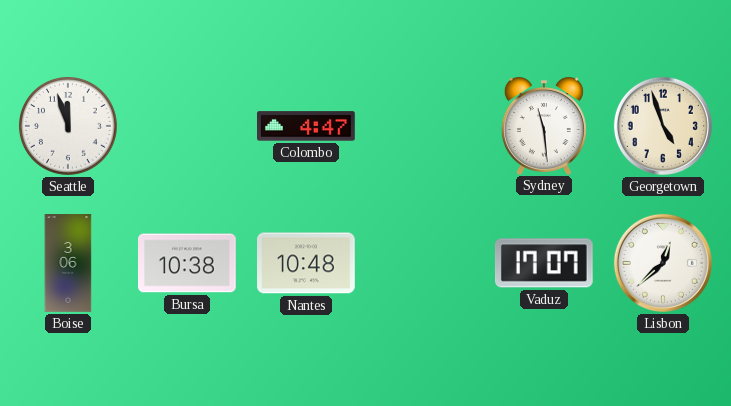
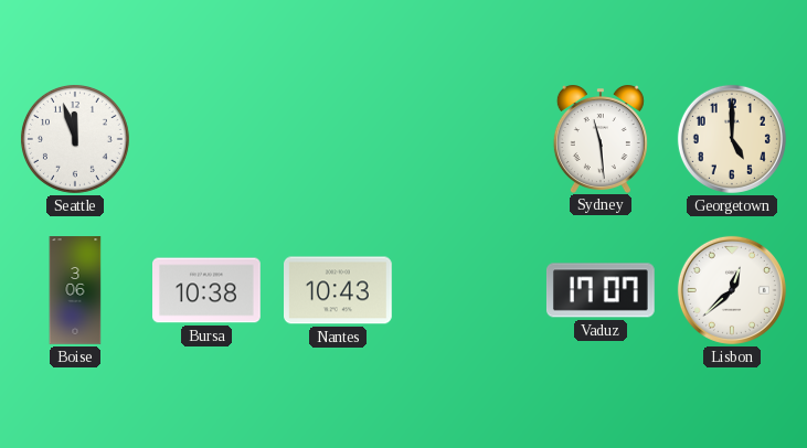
Colombo: 4:47 -> none (307, 126)
Georgetown: 4:57 -> 5:00 (732, 139)
Nantes: 10:48 -> 10:43 (339, 290)
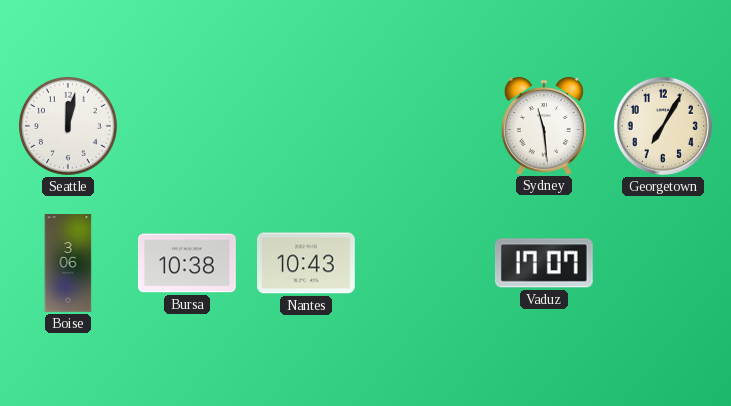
Seattle: 11:57 -> 12:02 (68, 126)
Georgetown: 5:00 -> 7:05 (663, 126)
Lisbon: 12:38 -> none (732, 290)
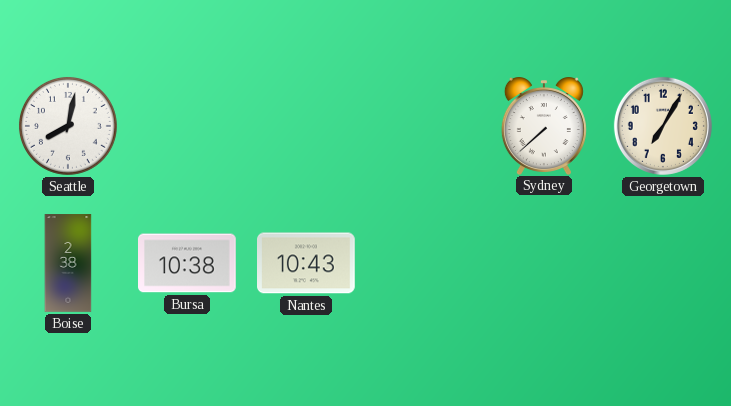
Seattle: 12:02 -> 8:02 (68, 126)
Sydney: 11:29 -> 7:38 (544, 126)
Boise: 3:06 -> 2:38 (68, 263)
Vaduz: 17:07 -> none (544, 263)
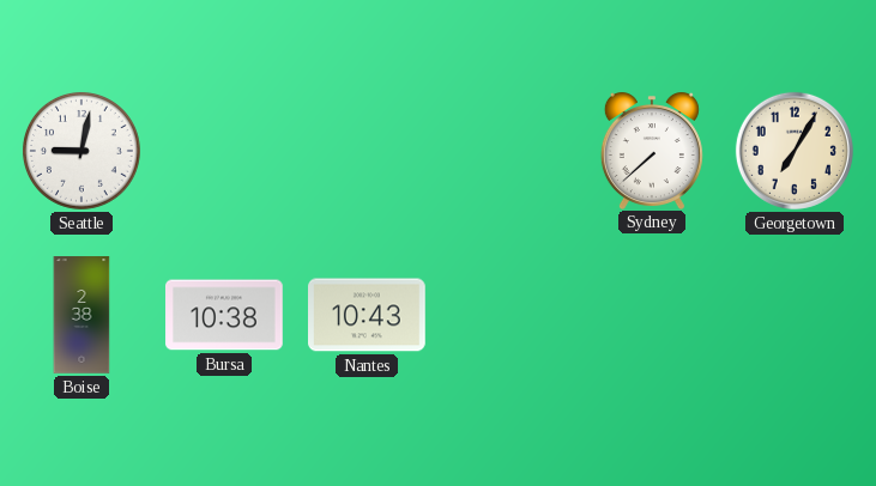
Seattle: 8:02 -> 9:02 (81, 151)
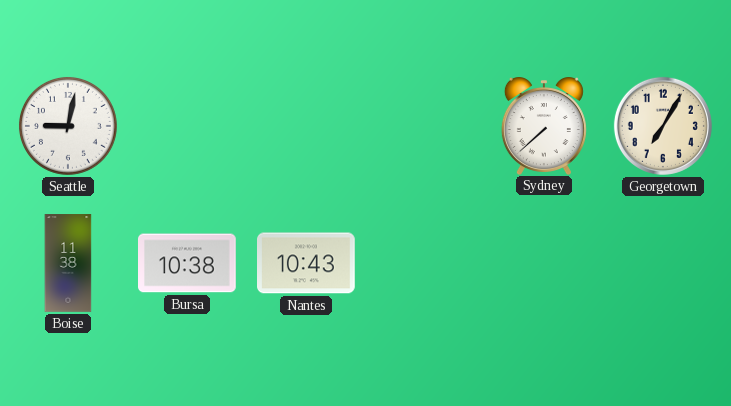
Boise: 2:38 -> 11:38 (68, 263)
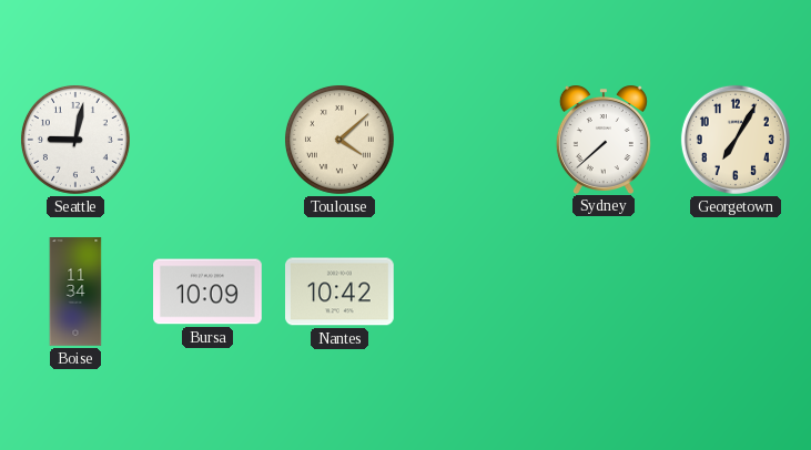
Toulouse: none -> 4:08 (339, 140)
Boise: 11:38 -> 11:34 (75, 292)
Bursa: 10:38 -> 10:09 (209, 292)
Nantes: 10:43 -> 10:42 (341, 292)
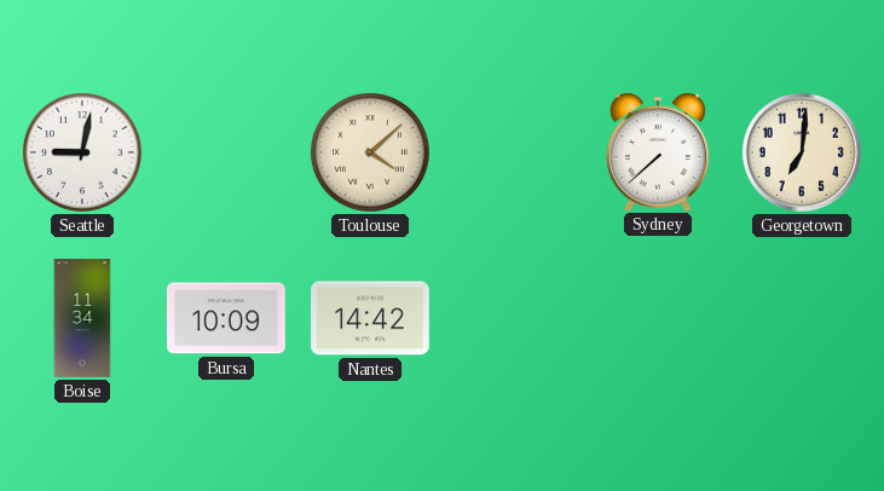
Georgetown: 7:05 -> 7:01 (802, 152)
Nantes: 10:42 -> 14:42 (371, 318)
